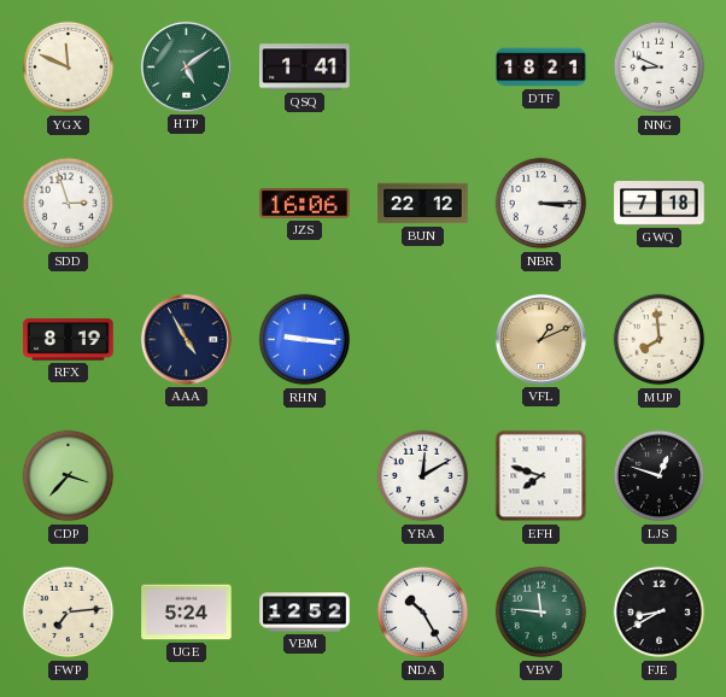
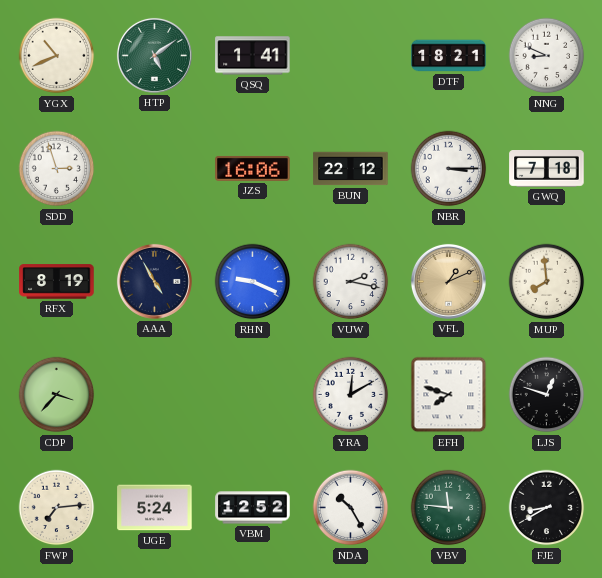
YGX: 11:49 -> 10:41 (57, 56)
RHN: 9:16 -> 9:19 (253, 282)
VUW: none -> 2:17 (351, 282)
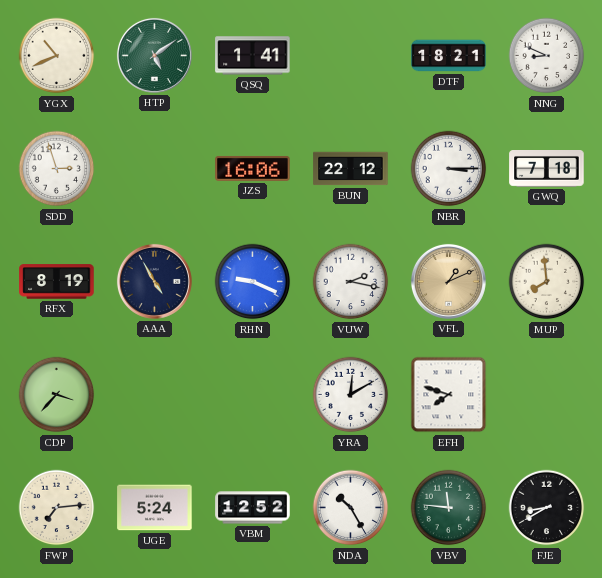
LJS: 12:48 -> none (547, 395)
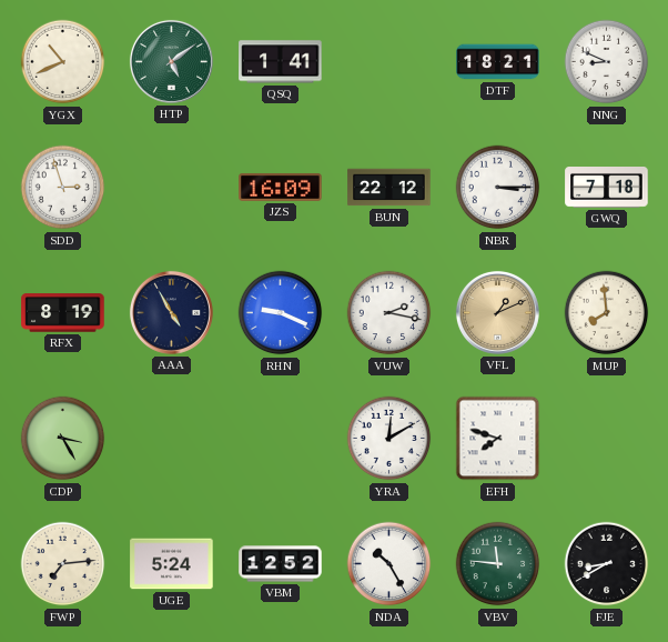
JZS: 16:06 -> 16:09 (281, 187)
CDP: 3:37 -> 3:25 (63, 439)
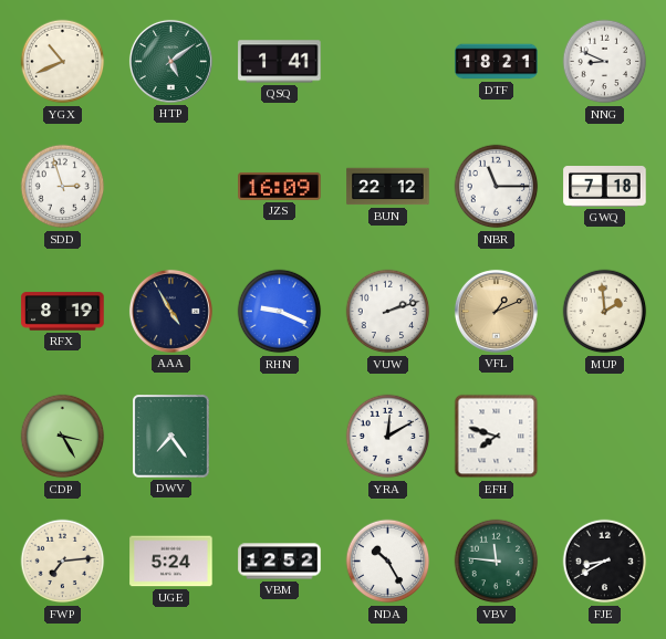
NBR: 3:15 -> 11:15 (497, 187)
VUW: 2:17 -> 2:12 (388, 312)
MUP: 7:59 -> 1:59 (605, 312)
DWV: none -> 7:24 (171, 437)
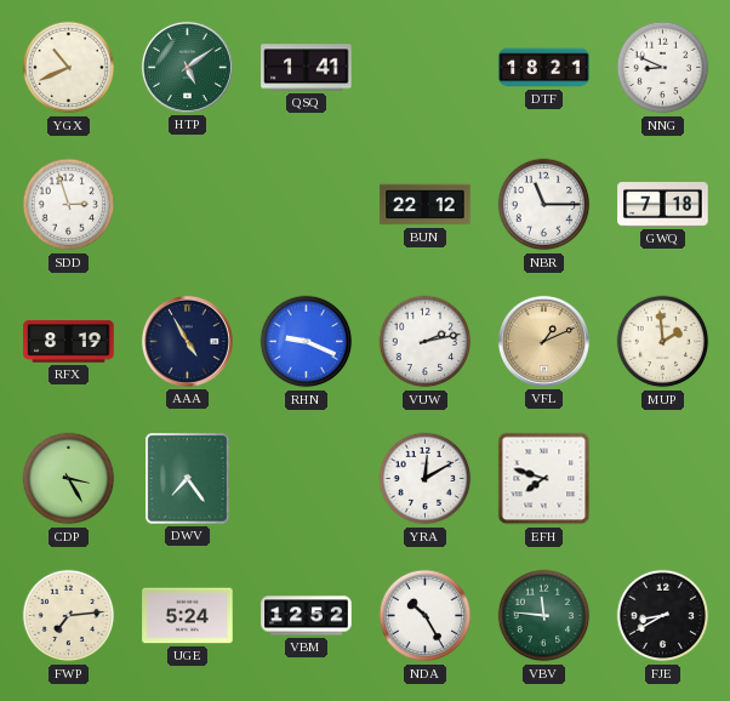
JZS: 16:09 -> none (280, 186)
VUW: 2:12 -> 2:13 (426, 342)
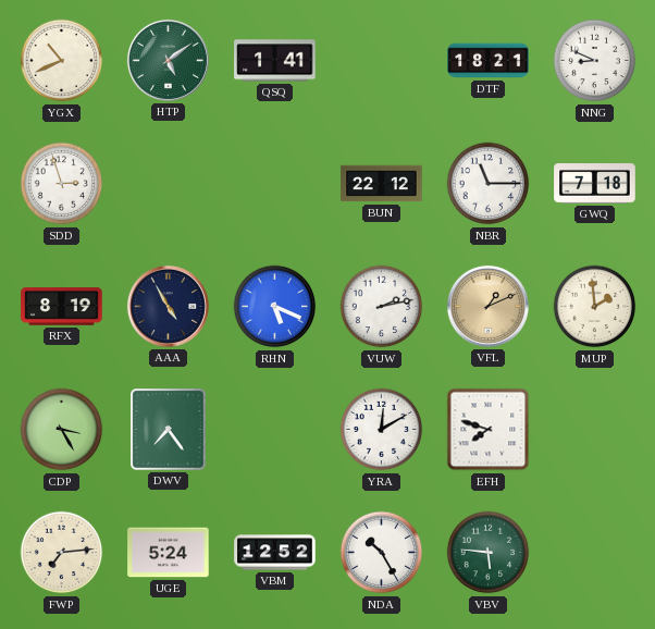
RHN: 9:19 -> 5:19 (275, 307)
VBV: 11:46 -> 5:46 (489, 553)
FJE: 8:40 -> none (663, 616)
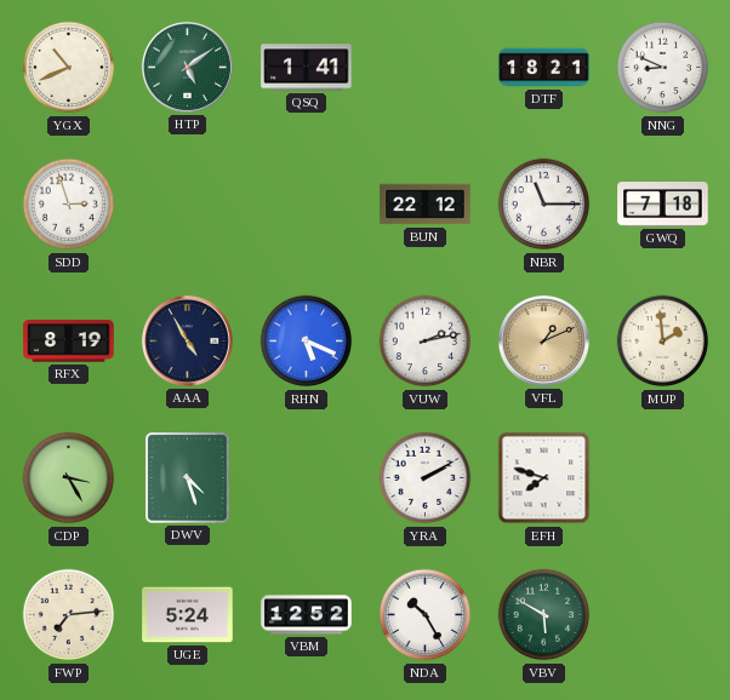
DWV: 7:24 -> 4:27 (188, 478)
YRA: 12:10 -> 2:10 (426, 478)
VBV: 5:46 -> 5:50 (544, 615)
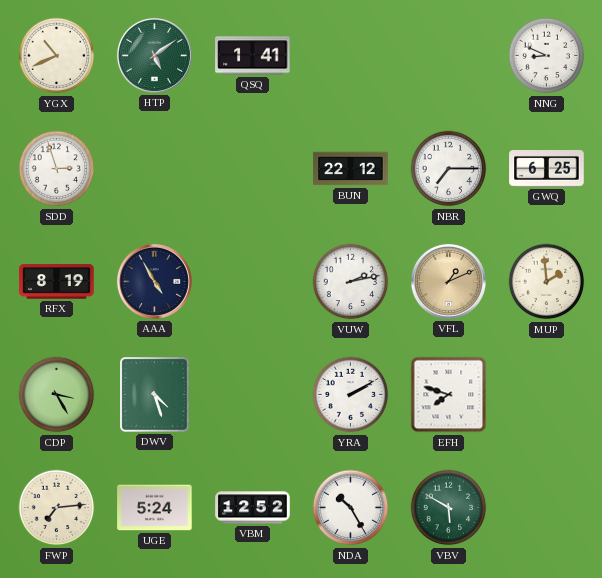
DTF: 18:21 -> none (544, 68)
NBR: 11:15 -> 7:15 (449, 169)
GWQ: 7:18 -> 6:25 (547, 169)
RHN: 5:19 -> none (307, 342)
